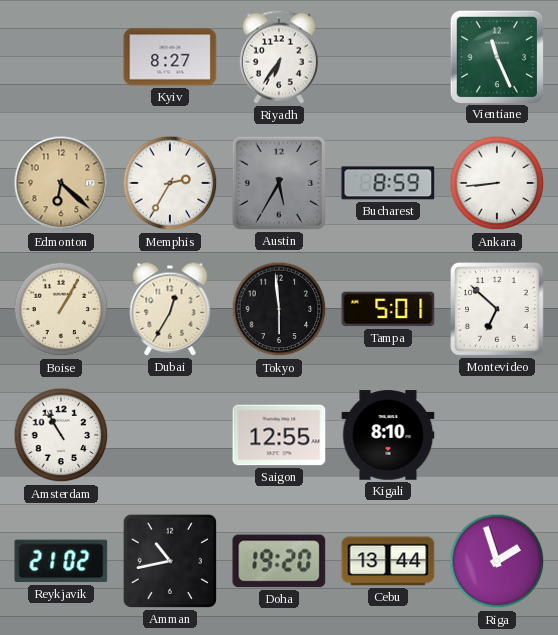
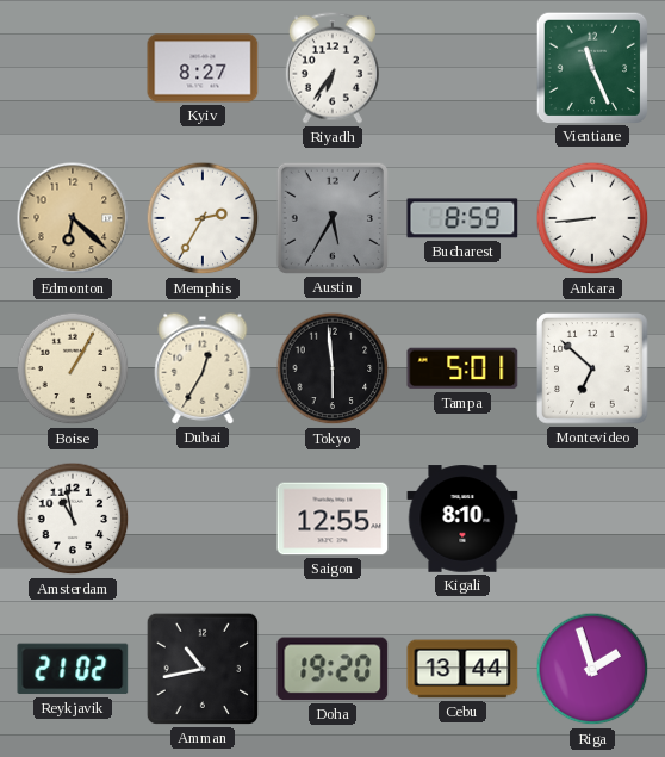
Amsterdam: 10:55 -> 10:58 (73, 519)
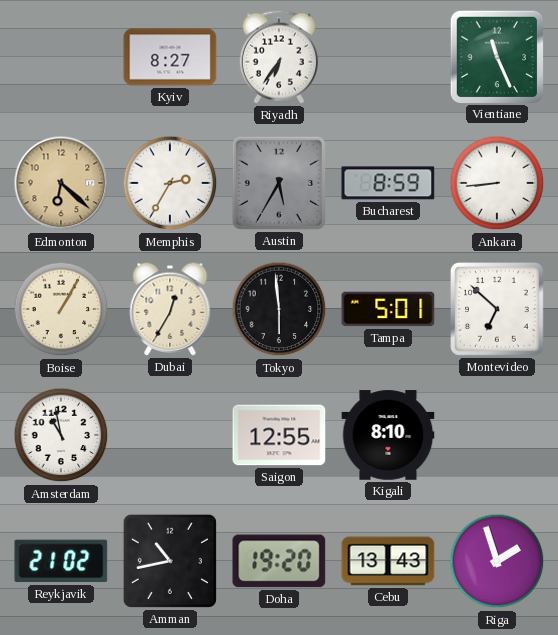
Cebu: 13:44 -> 13:43 (388, 561)
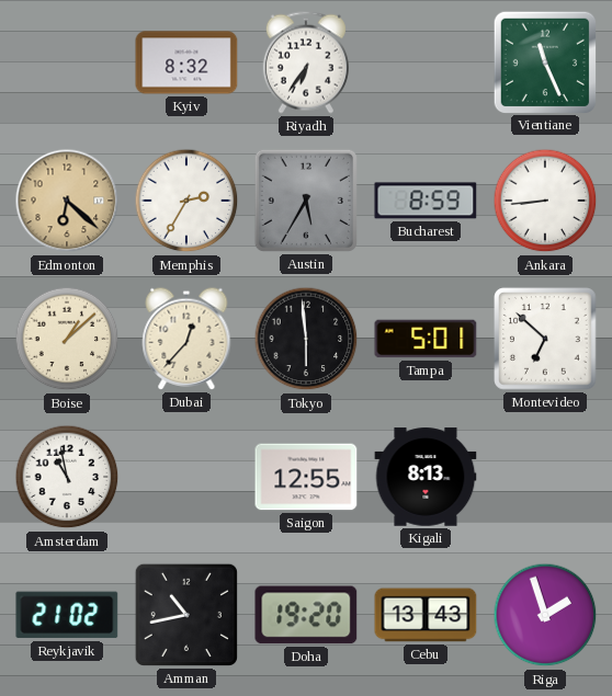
Kyiv: 8:27 -> 8:32 (186, 62)
Boise: 1:05 -> 1:08 (67, 339)
Dubai: 12:35 -> 12:37 (186, 339)
Kigali: 8:10 -> 8:13 (426, 477)
